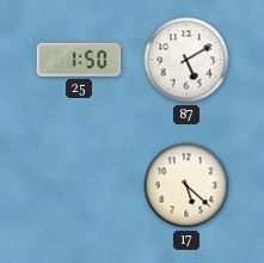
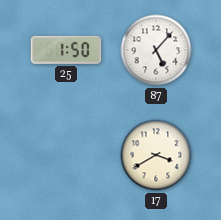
87: 5:10 -> 5:07 (156, 50)
17: 5:22 -> 3:40 (156, 155)
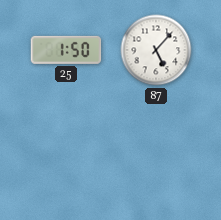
17: 3:40 -> none (156, 155)
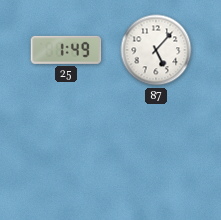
25: 1:50 -> 1:49 (66, 50)
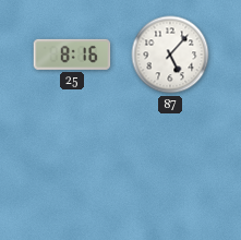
25: 1:49 -> 8:16 (72, 55)
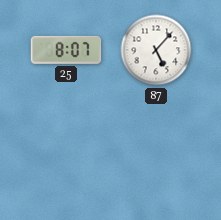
25: 8:16 -> 8:07 (66, 50)
